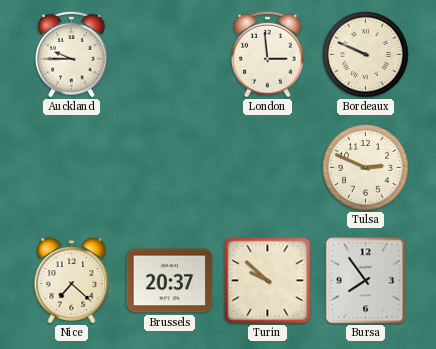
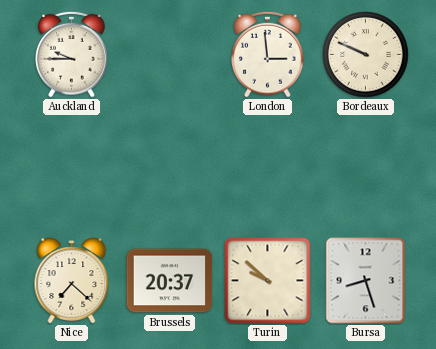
Tulsa: 2:49 -> none (366, 168)
Bursa: 7:54 -> 8:27 (366, 281)
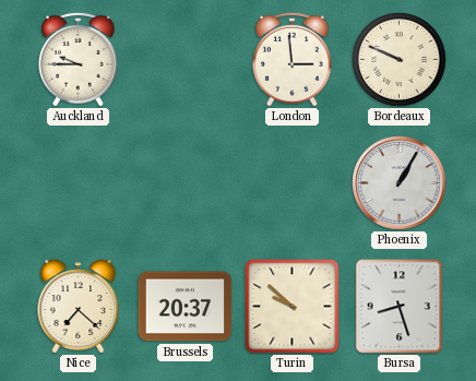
Phoenix: none -> 1:05 (400, 183)
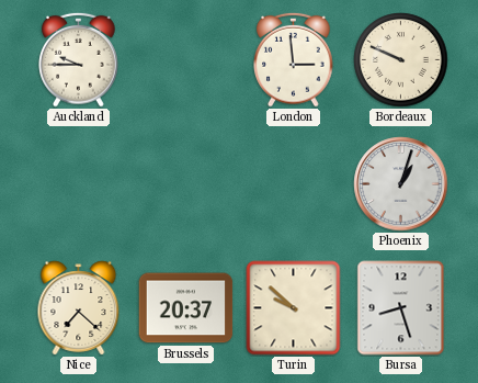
Phoenix: 1:05 -> 1:03 (401, 184)
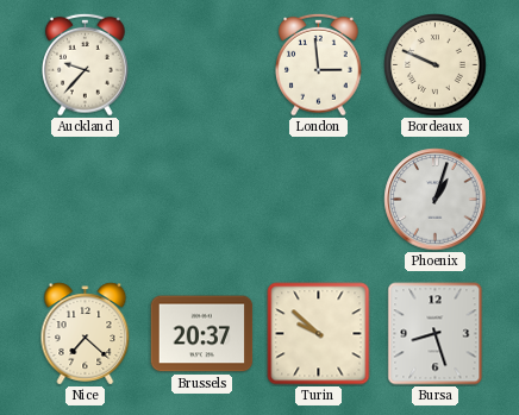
Auckland: 9:45 -> 9:37 (86, 64)
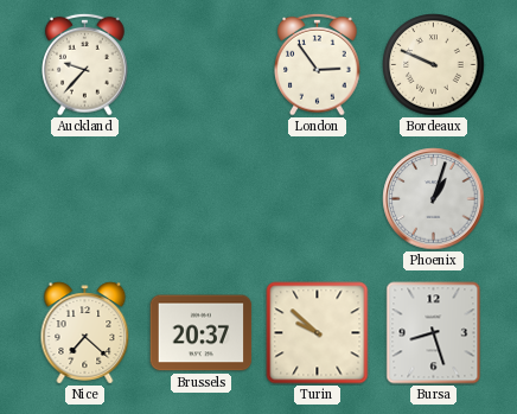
London: 2:59 -> 2:54 (318, 64)
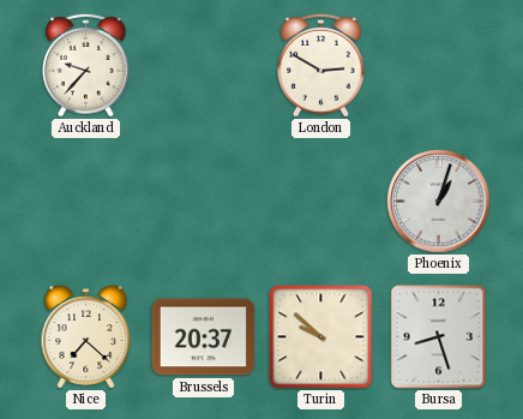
London: 2:54 -> 2:50 (321, 65)
Bordeaux: 9:49 -> none (434, 65)
